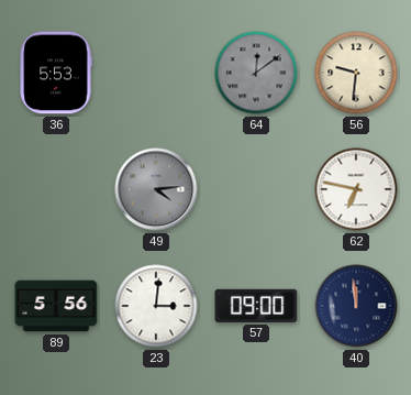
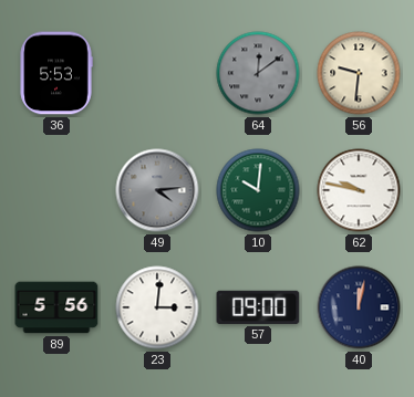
10: none -> 10:01 (258, 190)
62: 6:47 -> 9:47 (359, 190)
40: 11:59 -> 12:02 (359, 307)
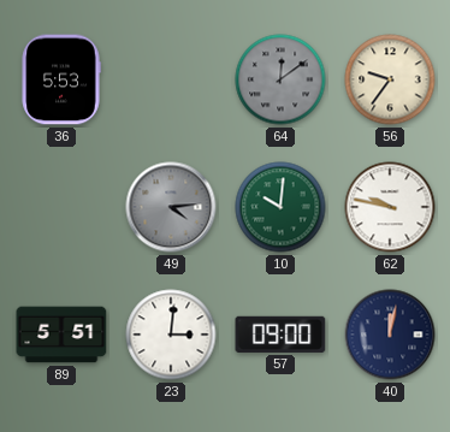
56: 9:31 -> 9:36 (390, 79)
89: 5:56 -> 5:51 (61, 335)
